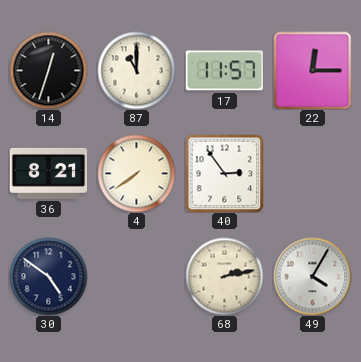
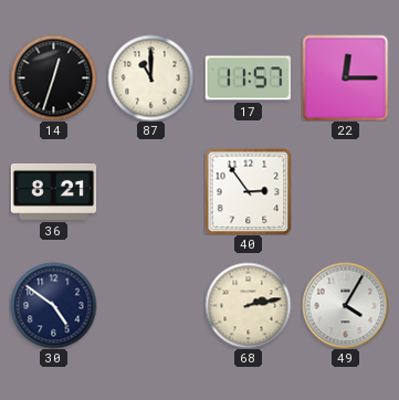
4: 7:39 -> none (136, 173)
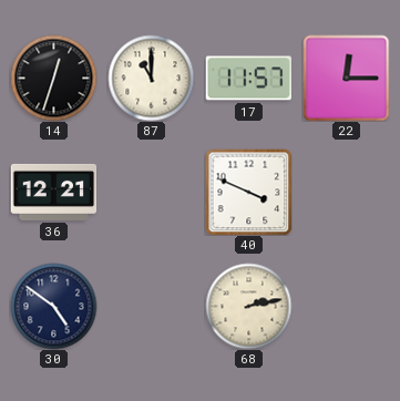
36: 8:21 -> 12:21 (53, 192)
40: 2:54 -> 3:49 (248, 192)
49: 4:05 -> none (345, 305)
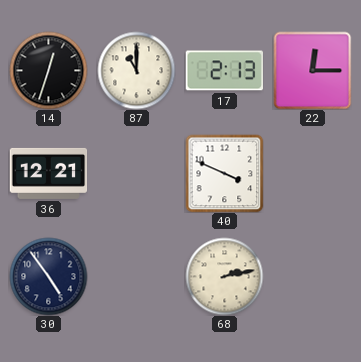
17: 11:57 -> 2:13 (224, 71)
30: 4:51 -> 4:54 (48, 276)
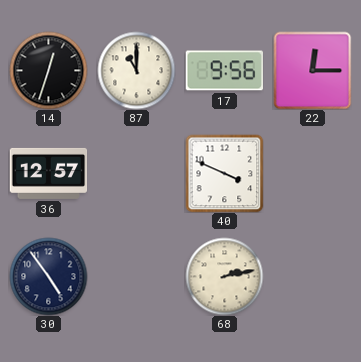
17: 2:13 -> 9:56 (224, 71)
36: 12:21 -> 12:57 (48, 173)
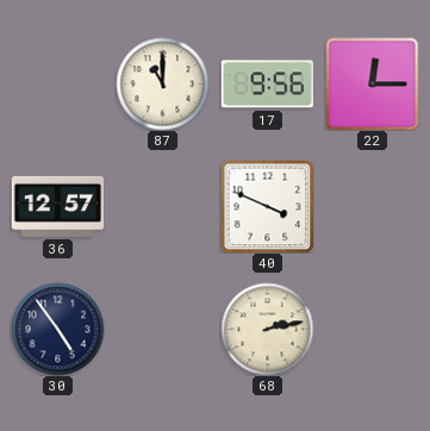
14: 12:33 -> none (48, 70)
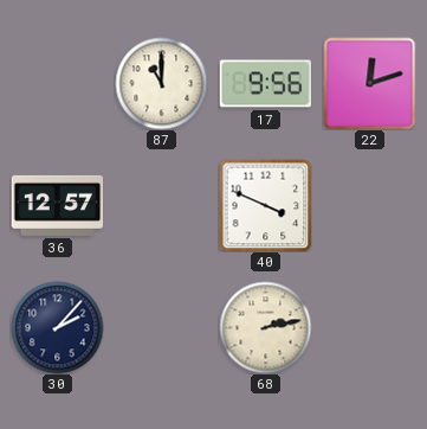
22: 12:15 -> 12:12 (369, 83)
30: 4:54 -> 2:07 (57, 327)
